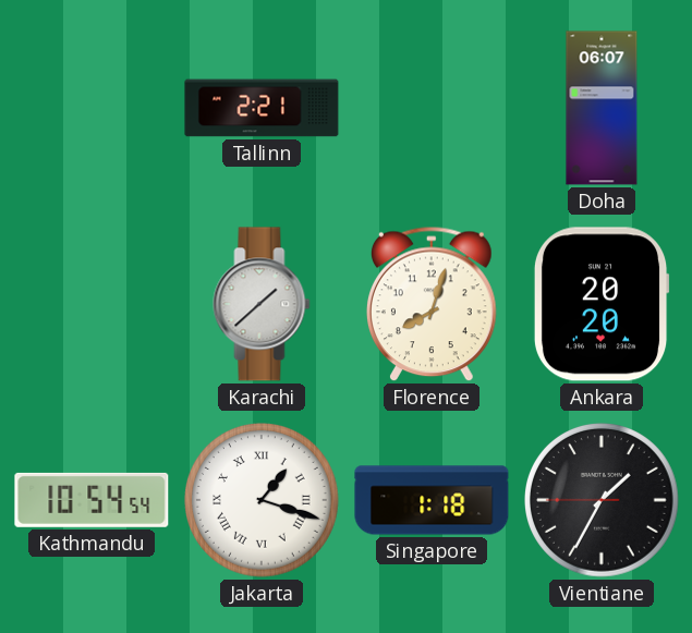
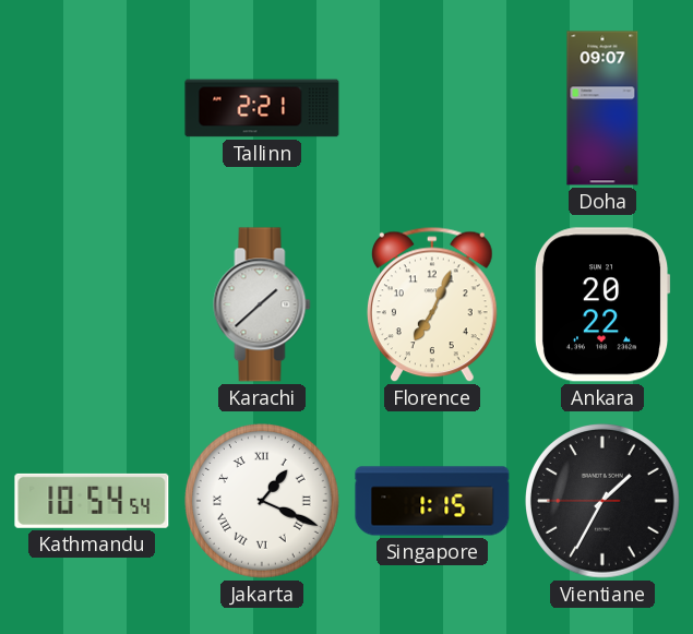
Doha: 06:07 -> 09:07 (602, 108)
Florence: 8:03 -> 7:04 (433, 304)
Ankara: 20:20 -> 20:22 (602, 304)
Jakarta: 1:18 -> 1:19 (263, 502)
Singapore: 1:18 -> 1:15 (432, 501)
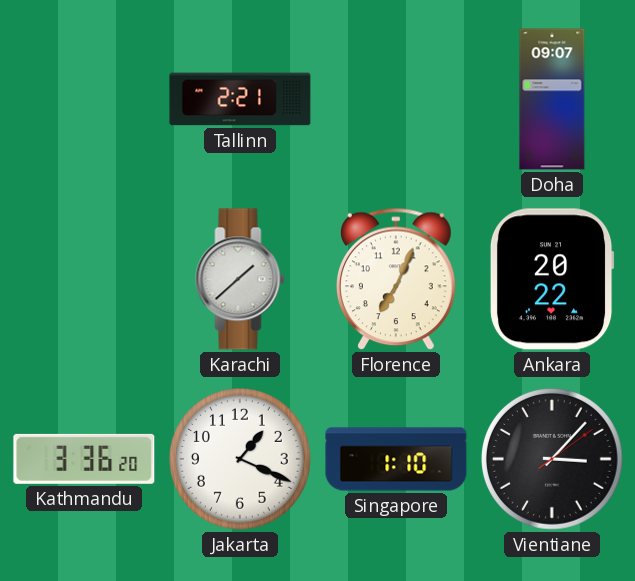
Kathmandu: 10:54 -> 3:36 (84, 459)
Jakarta numerals: Roman -> Arabic (241, 460)
Singapore: 1:15 -> 1:10 (396, 459)
Vientiane: 1:34 -> 3:07 (553, 460)
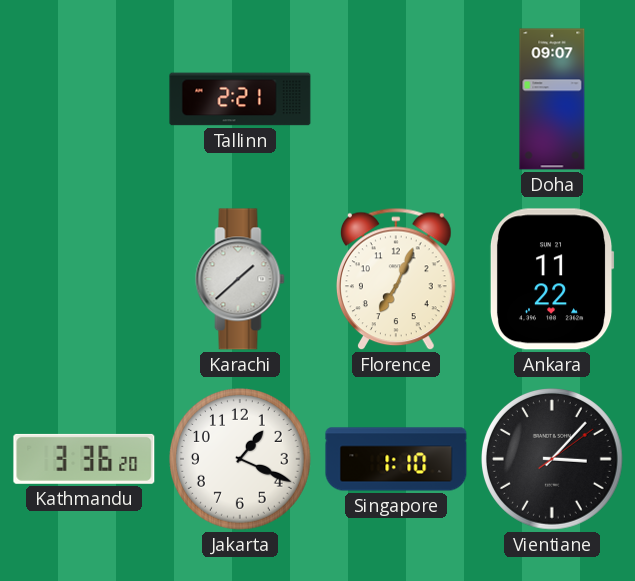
Ankara: 20:22 -> 11:22 (552, 279)
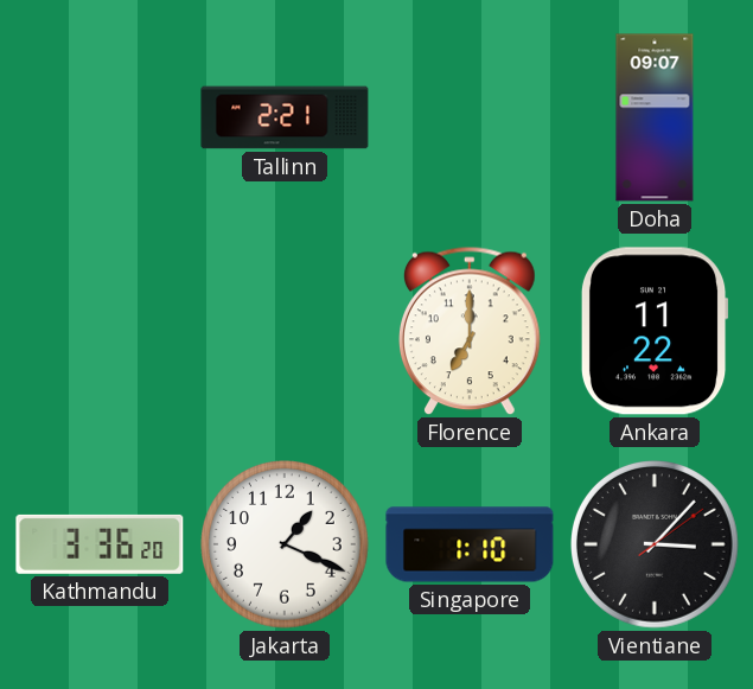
Karachi: 1:38 -> none (240, 279)
Florence: 7:04 -> 7:00 (471, 331)
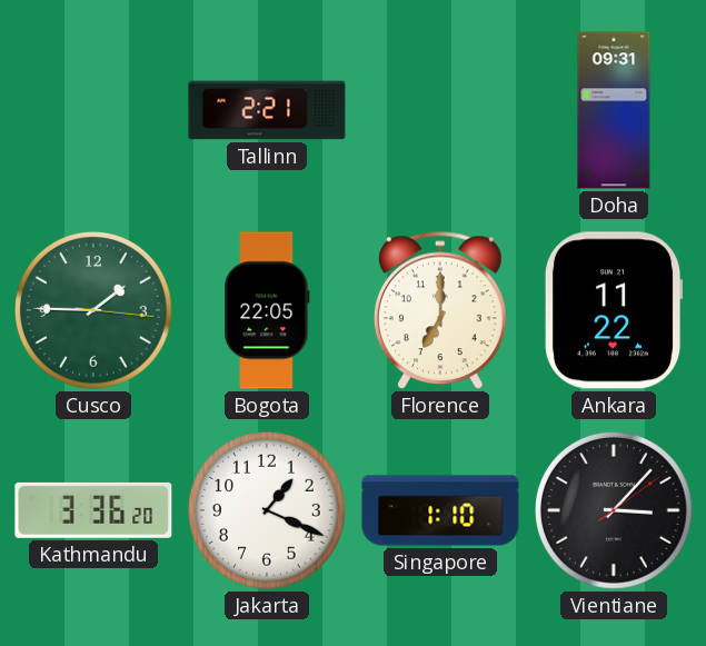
Doha: 09:07 -> 09:31 (614, 110)
Cusco: none -> 1:45 (95, 311)
Bogota: none -> 22:05 (267, 310)
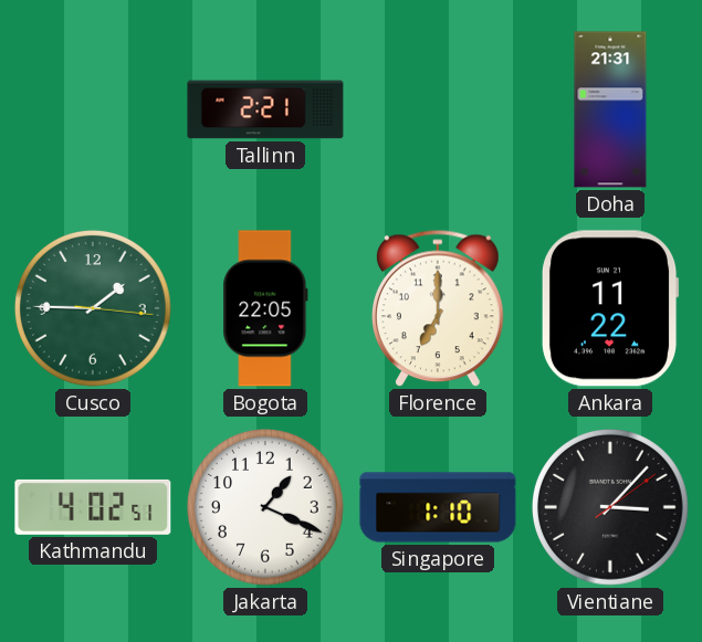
Doha: 09:31 -> 21:31 (610, 109)
Kathmandu: 3:36 -> 4:02 (93, 507)
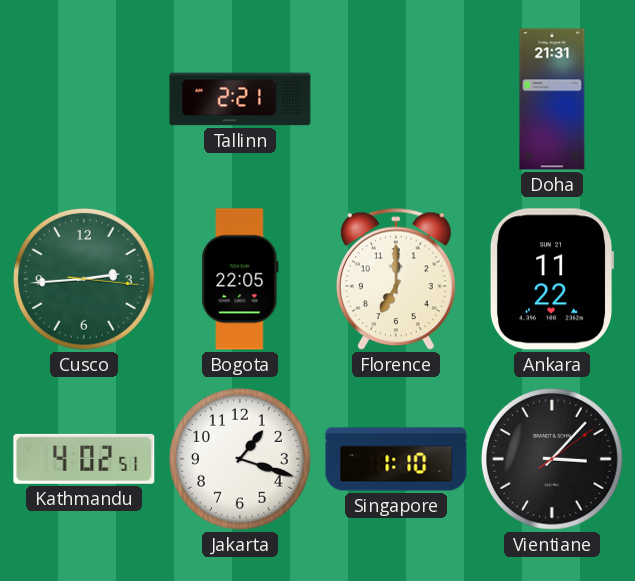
Cusco: 1:45 -> 2:44 (85, 280)
Jakarta: 1:19 -> 1:18 (241, 460)
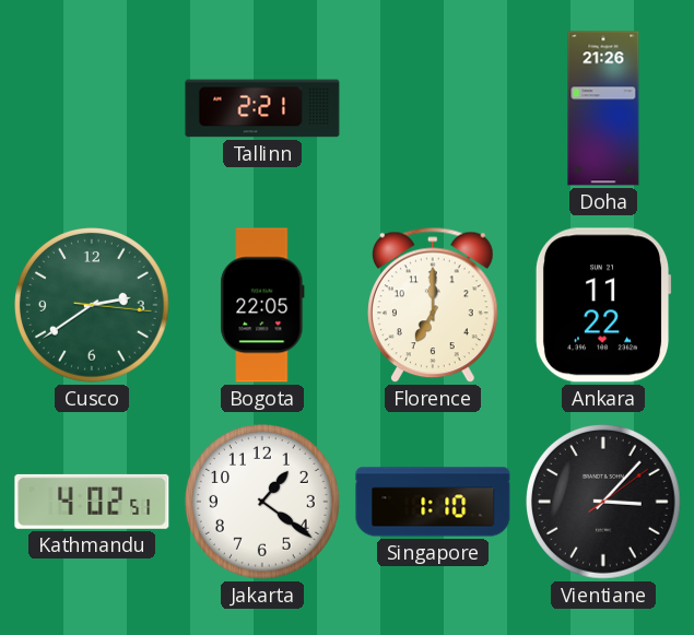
Doha: 21:31 -> 21:26 (603, 108)
Cusco: 2:44 -> 2:39 (93, 306)
Jakarta: 1:18 -> 1:21 (263, 503)
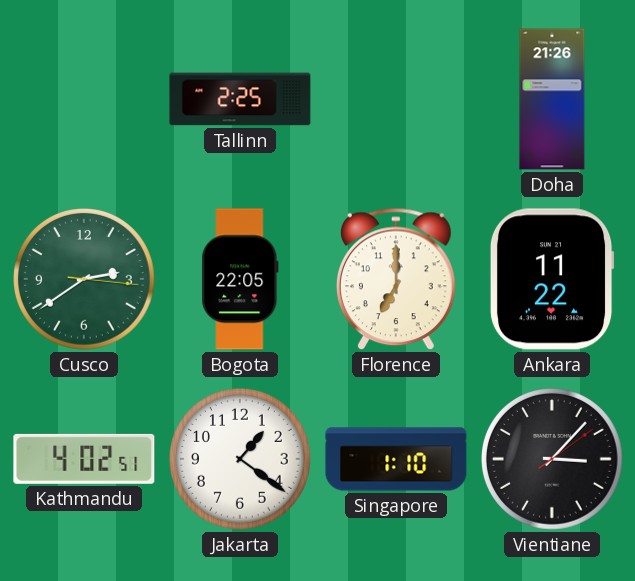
Tallinn: 2:21 -> 2:25 (240, 99)
